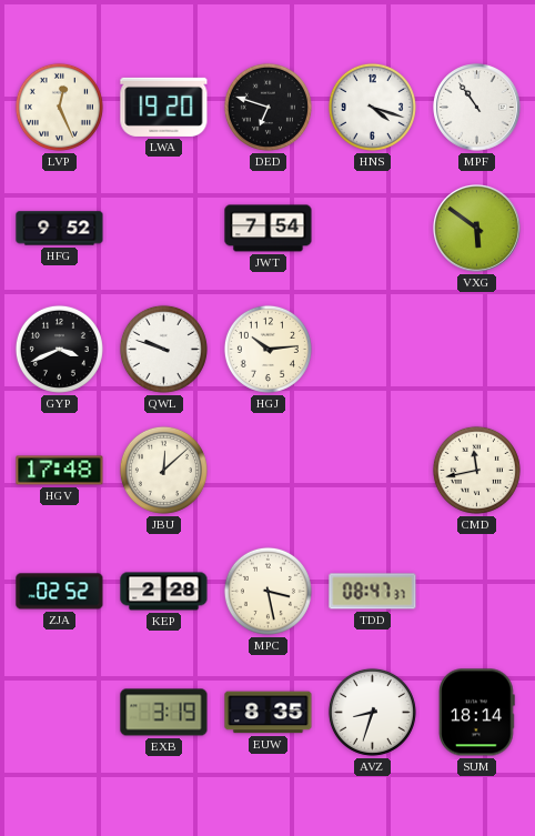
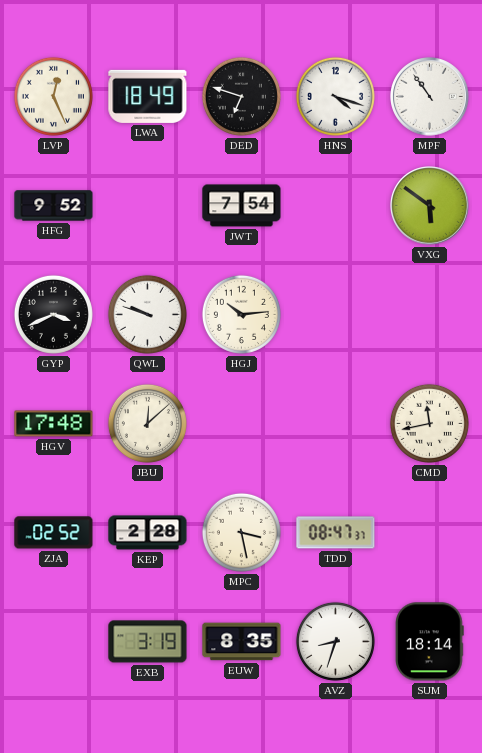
LWA: 19:20 -> 18:49 (148, 96)
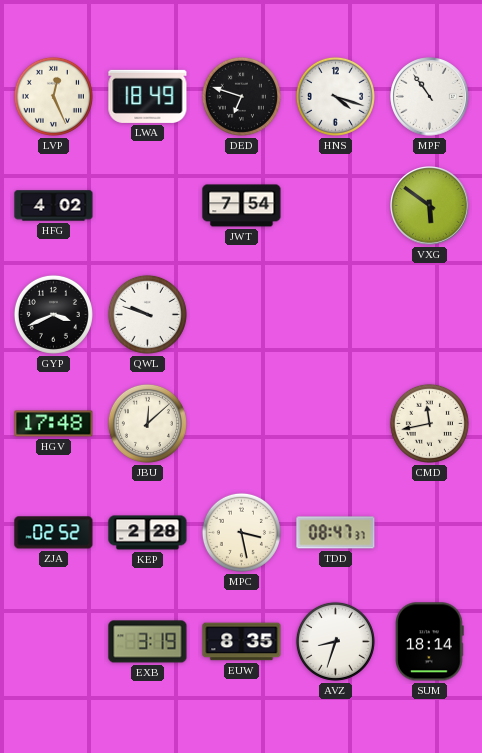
HFG: 9:52 -> 4:02 (54, 206)
HGJ: 10:14 -> none (241, 314)
